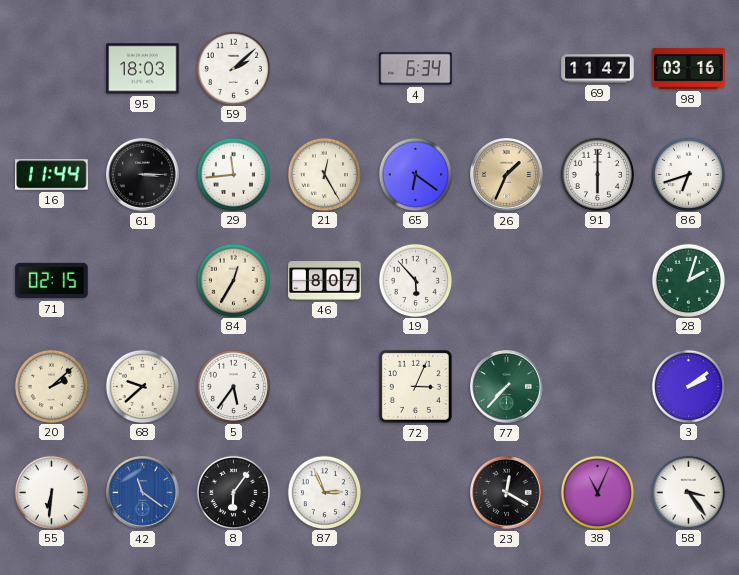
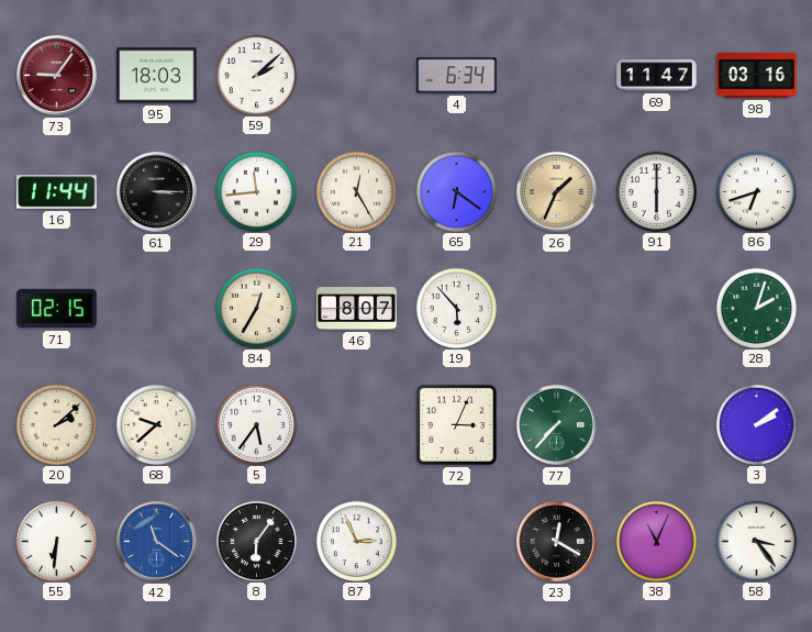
73: none -> 9:06 (57, 76)
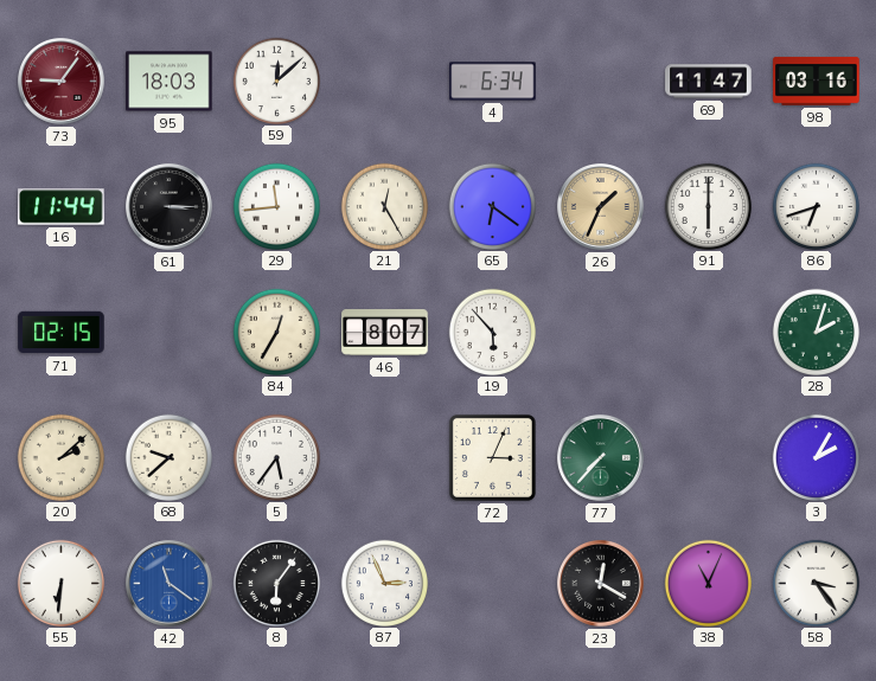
59: 2:08 -> 12:08 (276, 81)
3: 2:09 -> 2:05 (816, 457)
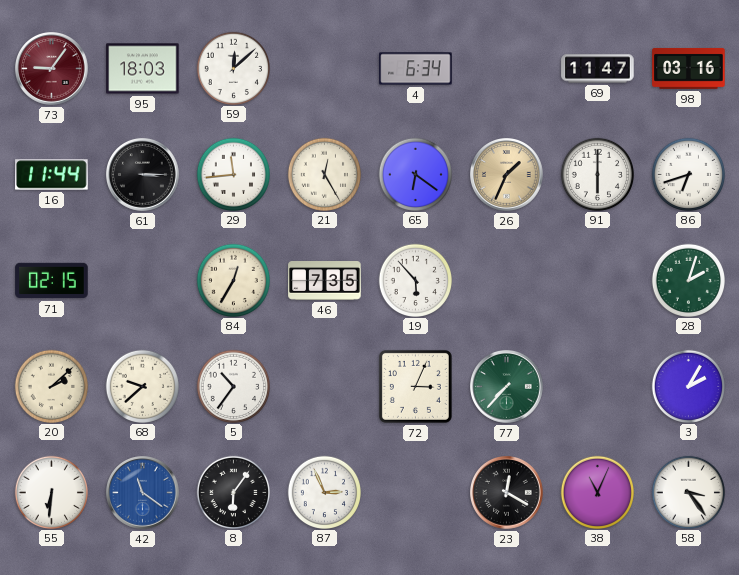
46: 8:07 -> 7:35 (325, 281)
5: 5:36 -> 10:36 (233, 386)
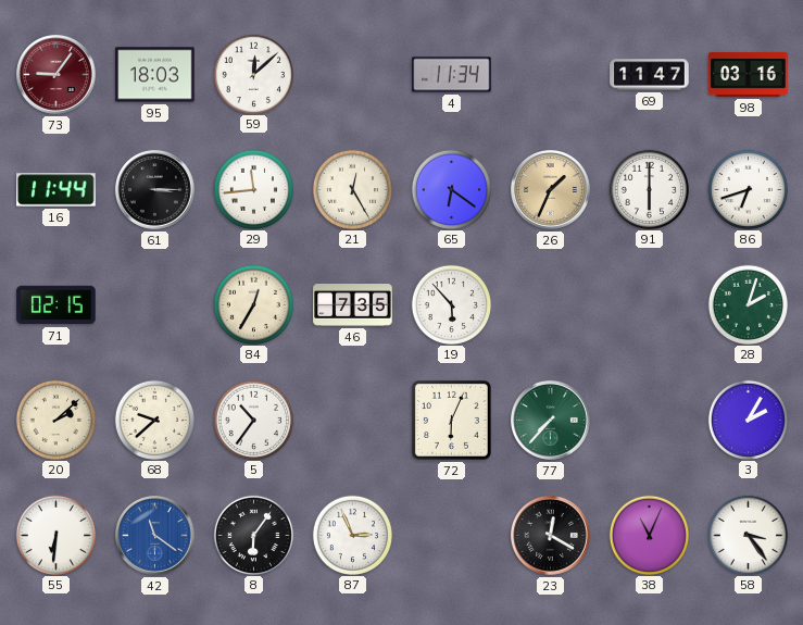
4: 6:34 -> 11:34 (452, 75)
72: 3:04 -> 6:04 (451, 420)
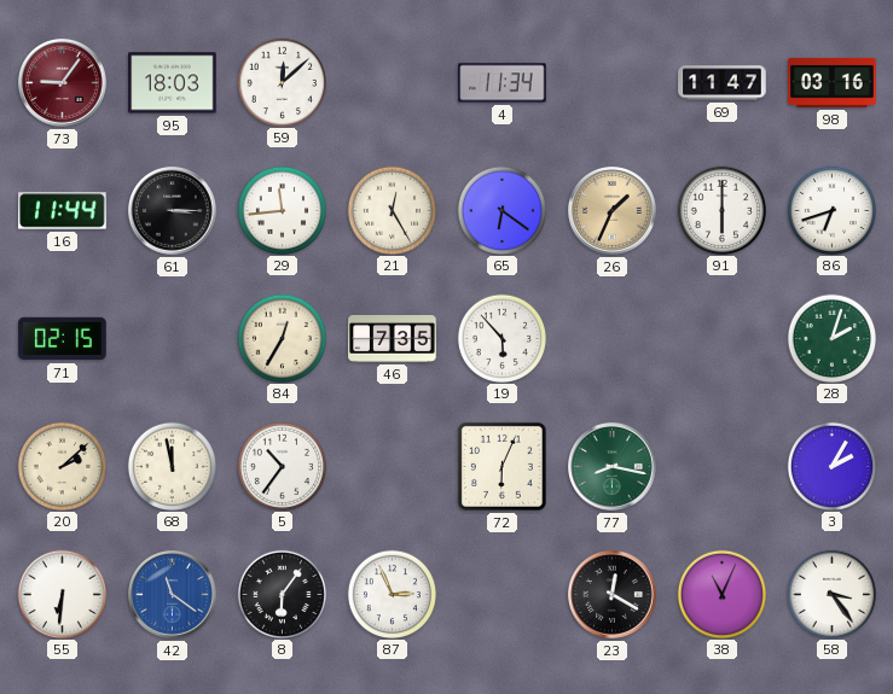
68: 9:38 -> 11:58 (172, 466)
77: 7:37 -> 8:17 (613, 467)
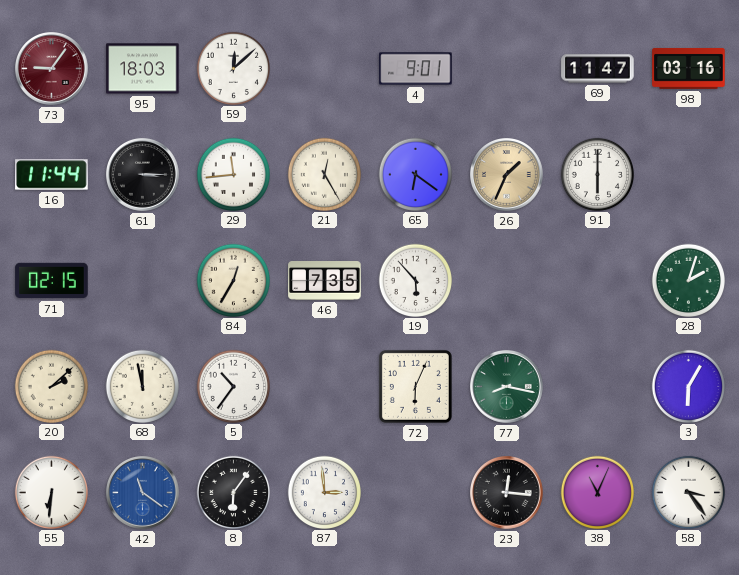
4: 11:34 -> 9:01 (416, 69)
86: 6:42 -> none (831, 210)
3: 2:05 -> 6:05 (688, 386)
87: 2:56 -> 2:59 (324, 492)
23: 12:20 -> 12:16 (507, 493)
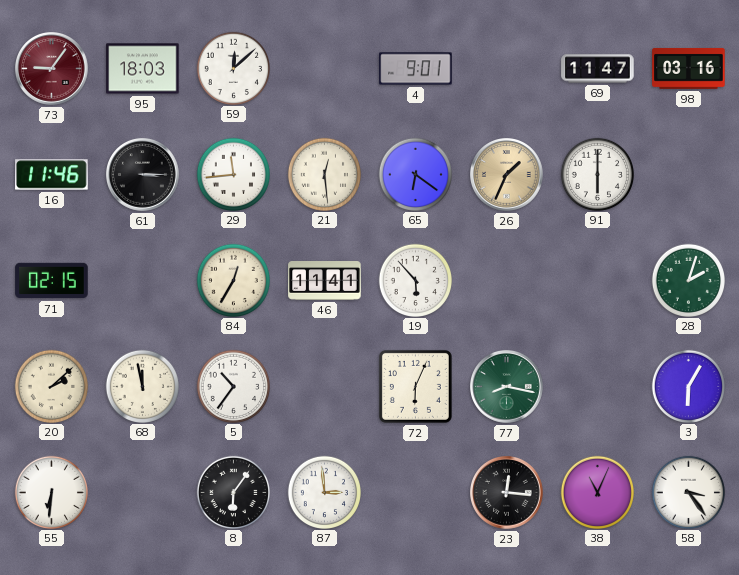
16: 11:44 -> 11:46 (52, 175)
21: 12:25 -> 12:29 (324, 174)
46: 7:35 -> 11:41 (325, 281)
42: 11:21 -> none (143, 493)
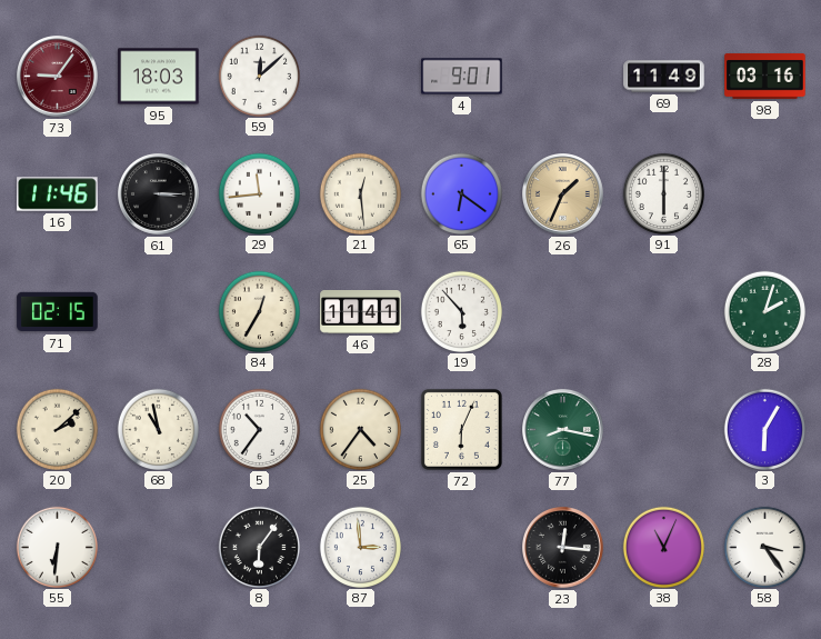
69: 11:47 -> 11:49 (664, 77)
68: 11:58 -> 10:58 (158, 429)
25: none -> 4:36 (360, 429)
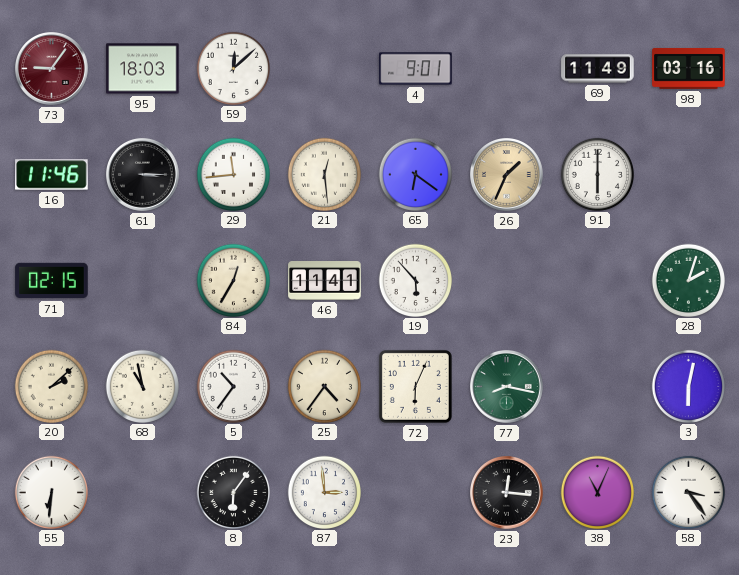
3: 6:05 -> 6:02 (688, 386)
